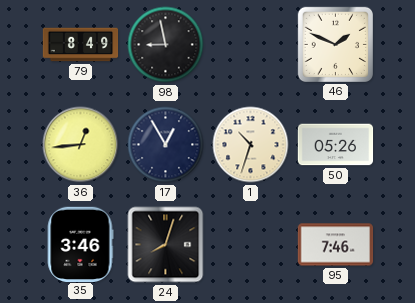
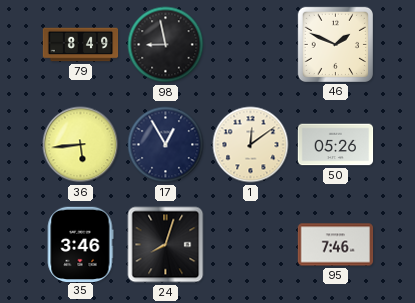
36: 12:44 -> 5:44 (81, 145)
1: 10:33 -> 12:09 (251, 145)
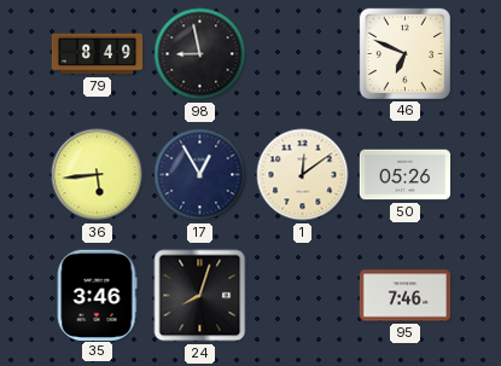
46: 1:49 -> 6:49 (404, 53)
